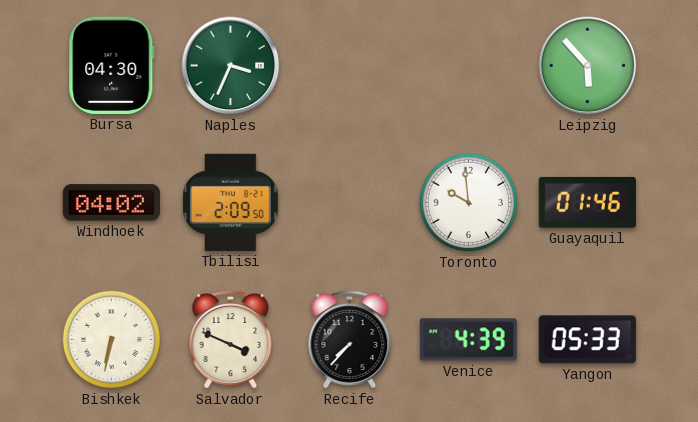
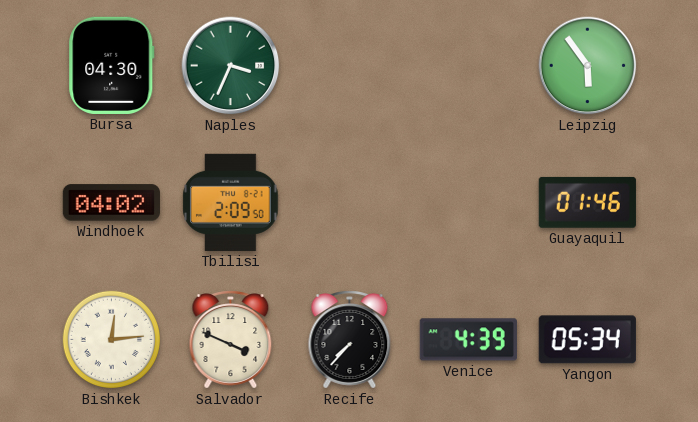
Leipzig: 5:53 -> 5:54 (588, 66)
Toronto: 9:59 -> none (469, 203)
Bishkek: 6:32 -> 12:14 (112, 340)
Yangon: 05:33 -> 05:34 (587, 340)
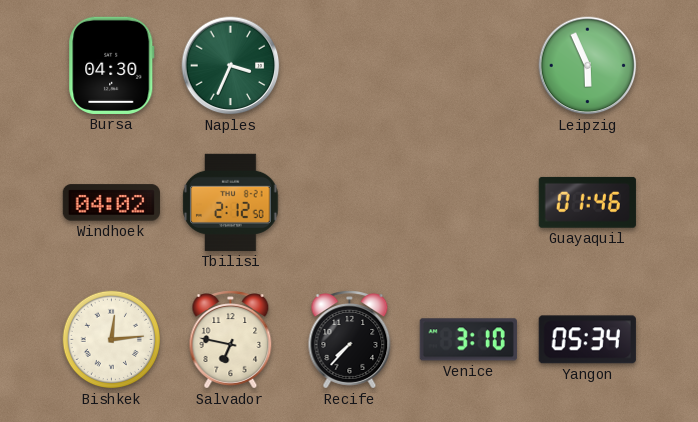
Leipzig: 5:54 -> 5:56 (588, 66)
Tbilisi: 2:09 -> 2:12 (231, 202)
Salvador: 3:49 -> 6:47 (231, 340)
Venice: 4:39 -> 3:10 (468, 340)
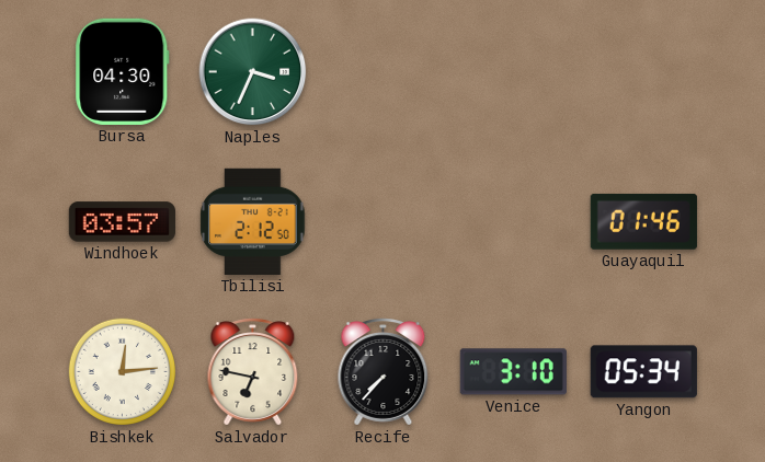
Leipzig: 5:56 -> none (588, 66)
Windhoek: 04:02 -> 03:57 (122, 222)
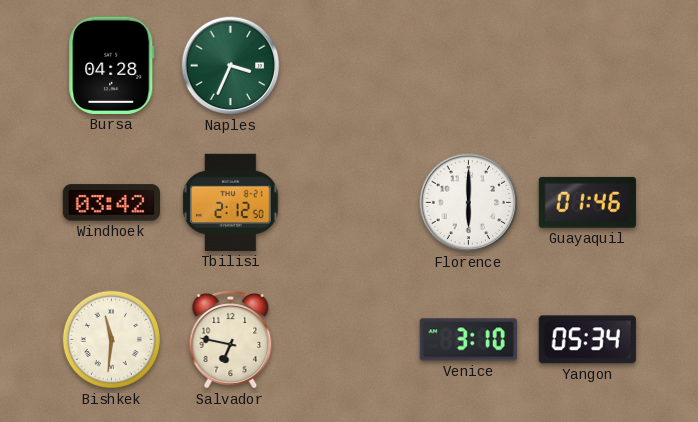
Bursa: 04:30 -> 04:28 (112, 65)
Windhoek: 03:57 -> 03:42 (111, 203)
Florence: none -> 6:00 (469, 203)
Bishkek: 12:14 -> 11:31 (112, 340)
Recife: 7:37 -> none (384, 372)
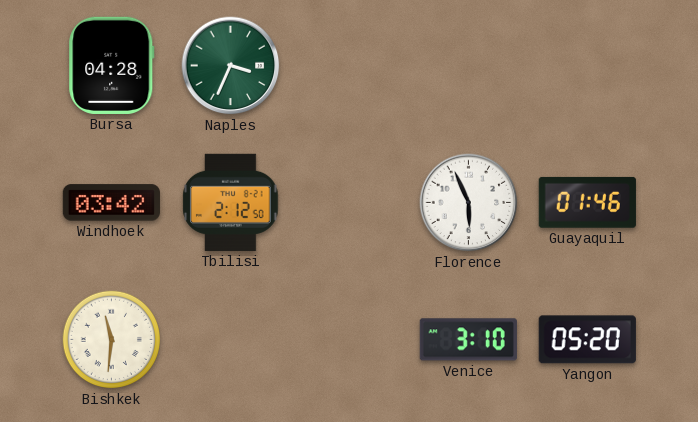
Florence: 6:00 -> 5:56 (469, 203)
Salvador: 6:47 -> none (231, 340)
Yangon: 05:34 -> 05:20 (587, 340)
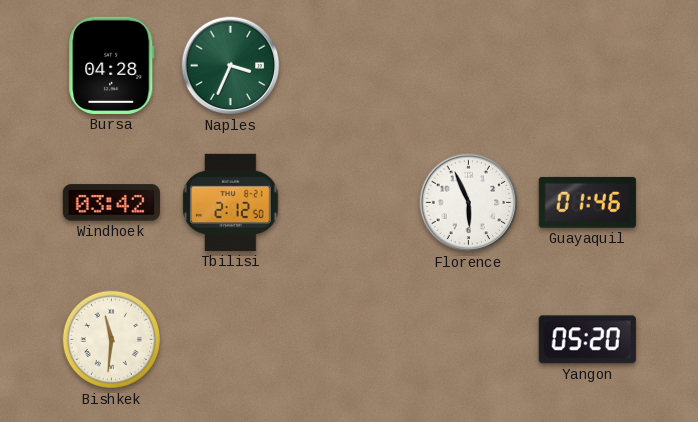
Venice: 3:10 -> none (468, 340)
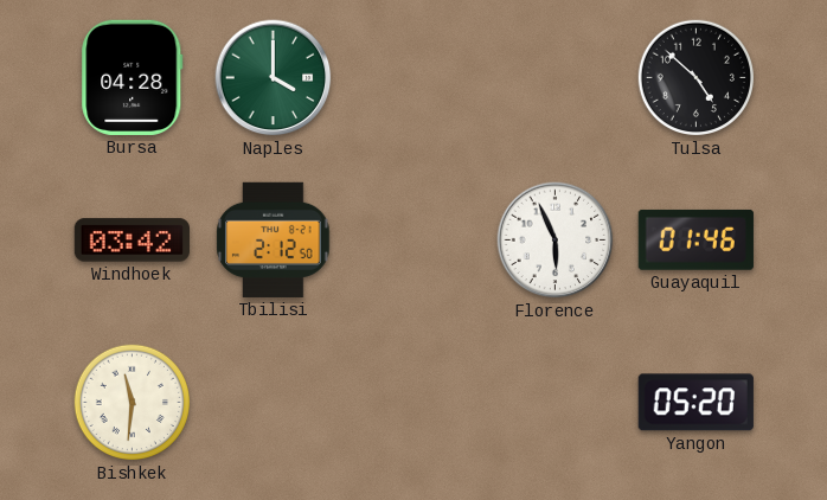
Naples: 3:34 -> 4:00 (274, 78)
Tulsa: none -> 4:52 (697, 78)
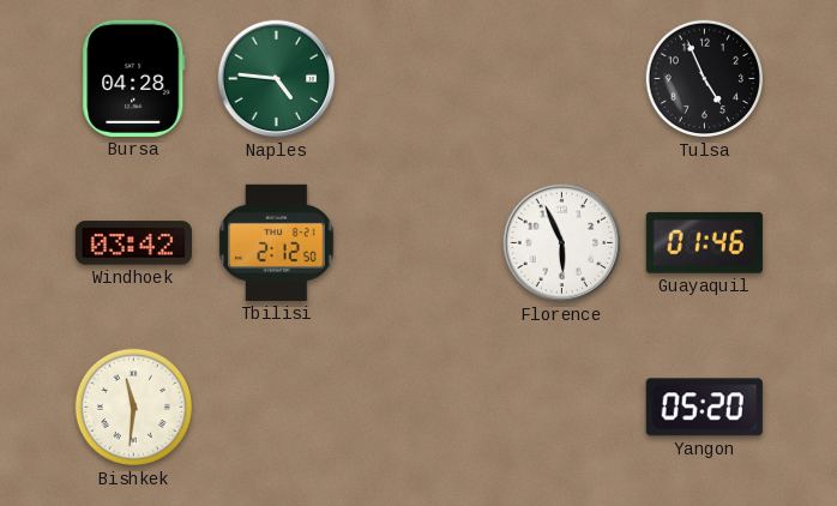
Naples: 4:00 -> 4:46 (277, 79)
Tulsa: 4:52 -> 4:56 (705, 79)
